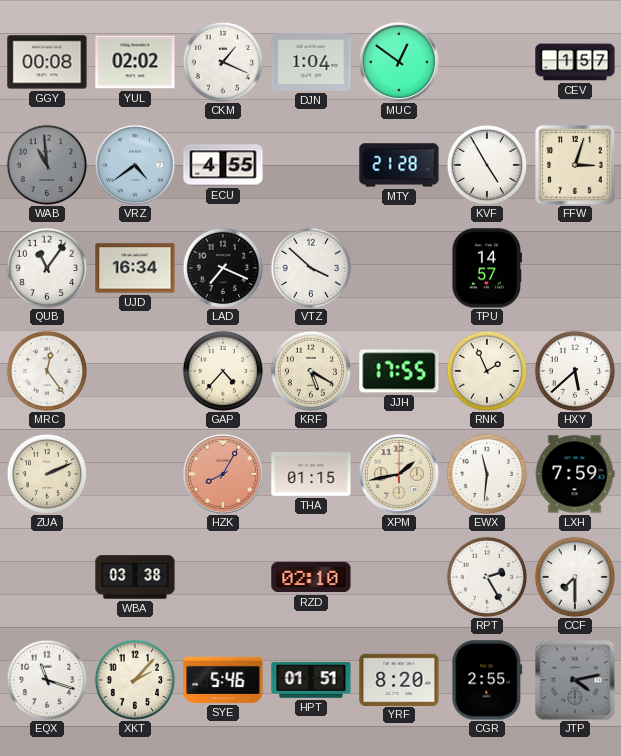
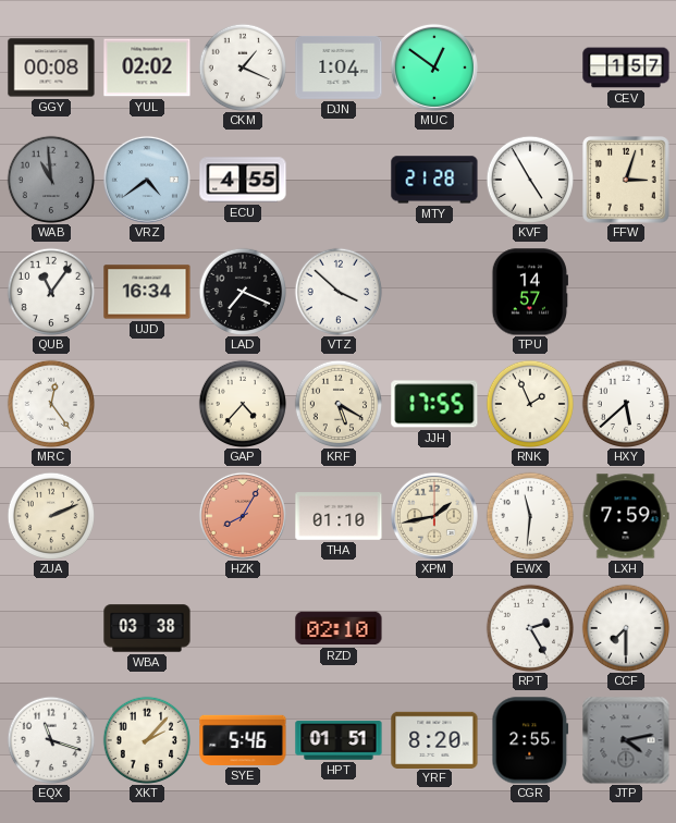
THA: 01:15 -> 01:10 (339, 517)
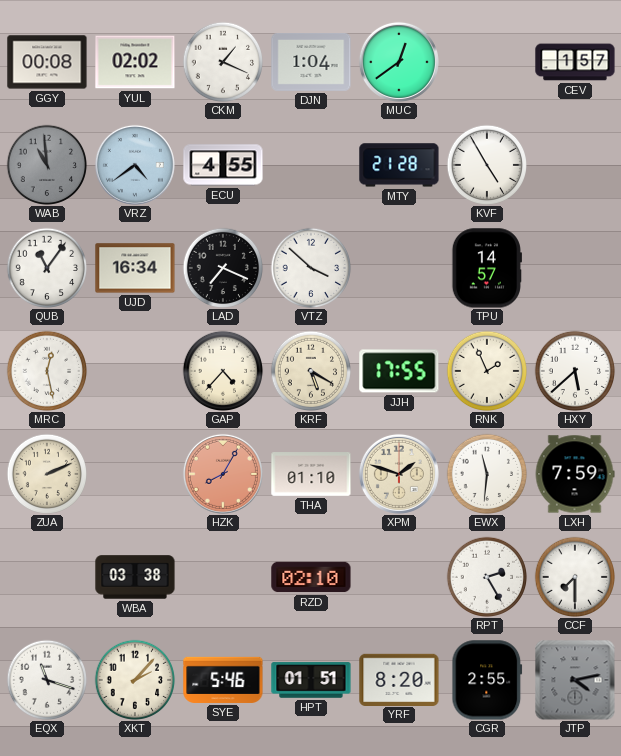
MUC: 12:51 -> 12:39 (399, 62)
FFW: 3:03 -> none (627, 181)
MRC: 12:24 -> 12:28 (47, 371)
XPM: 1:43 -> 1:48 (399, 474)
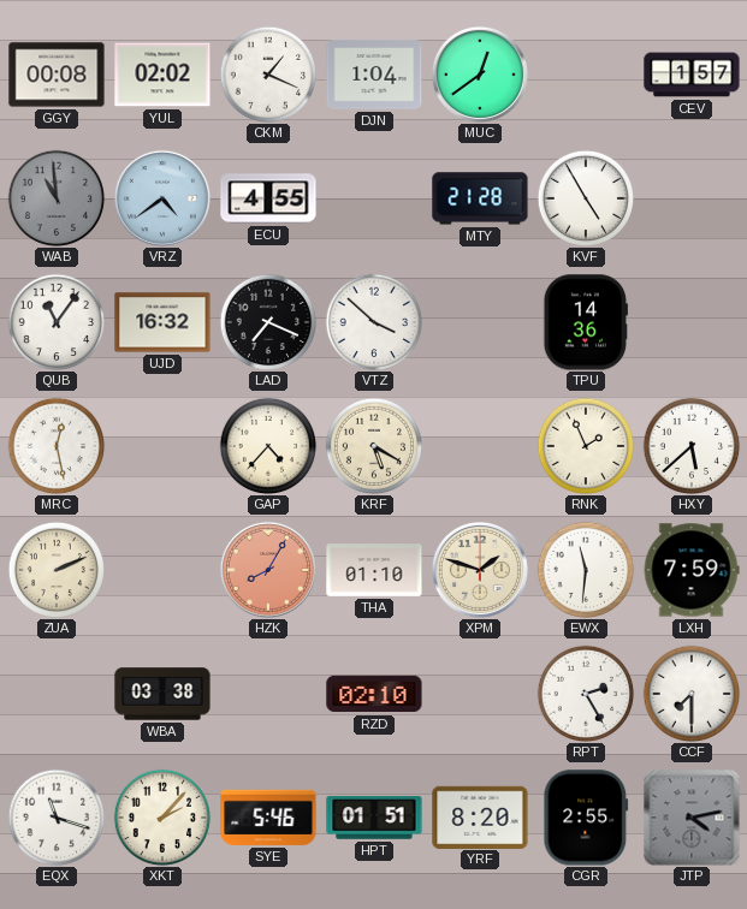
UJD: 16:34 -> 16:32 (162, 322)
TPU: 14:57 -> 14:36 (586, 322)
JJH: 17:55 -> none (399, 371)
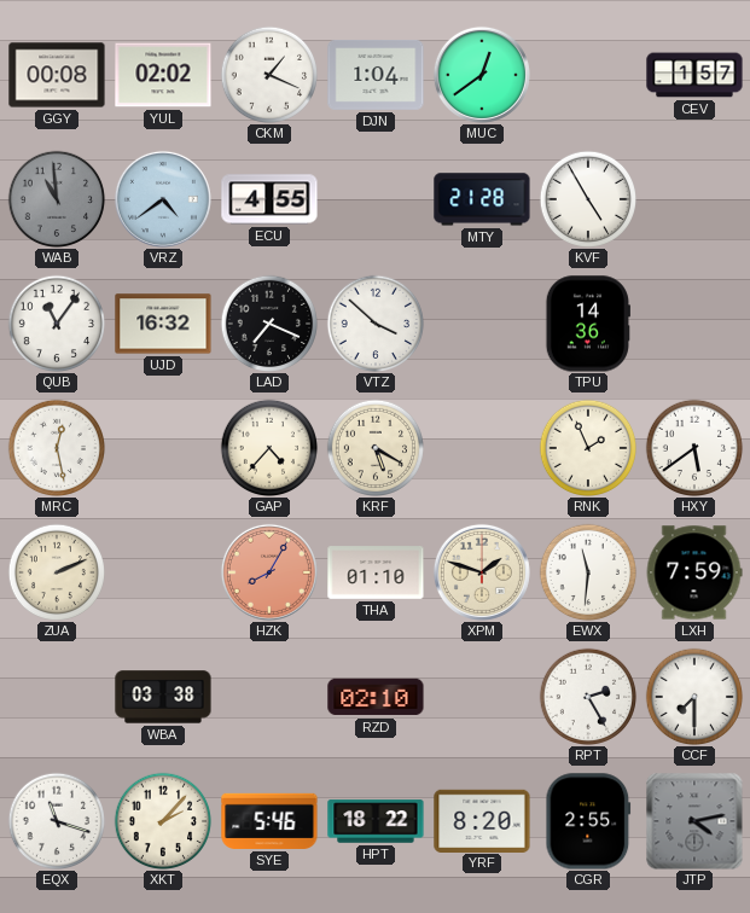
HXY: 5:38 -> 5:39 (694, 448)
HPT: 01:51 -> 18:22 (376, 821)
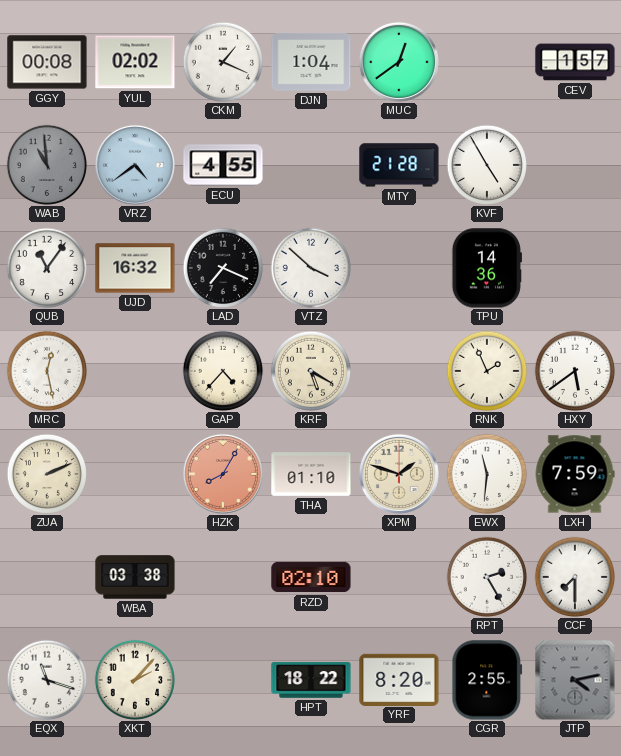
SYE: 5:46 -> none (269, 821)
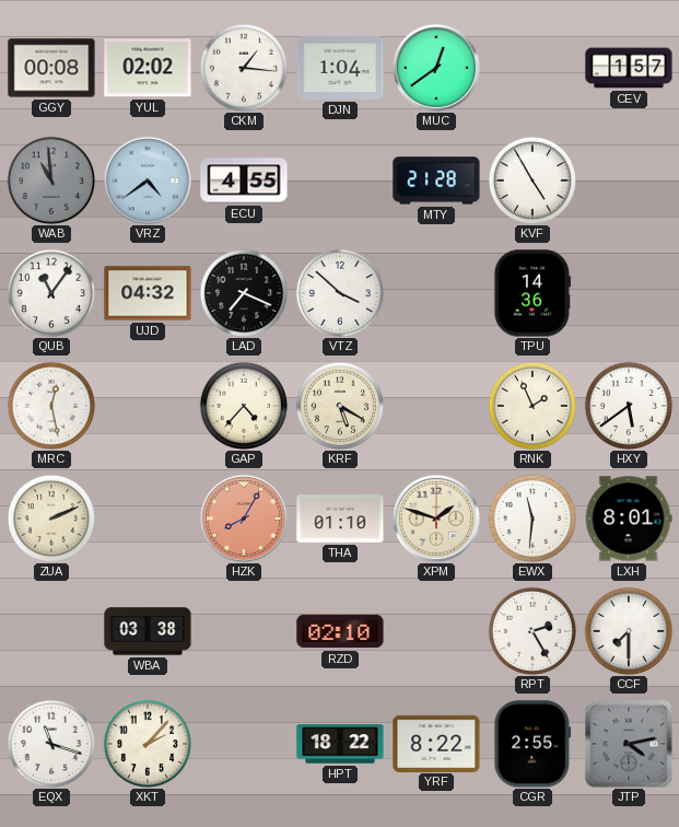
CKM: 1:19 -> 1:16 (244, 68)
UJD: 16:32 -> 04:32 (148, 293)
LXH: 7:59 -> 8:01 (629, 519)
YRF: 8:20 -> 8:22 (436, 743)
